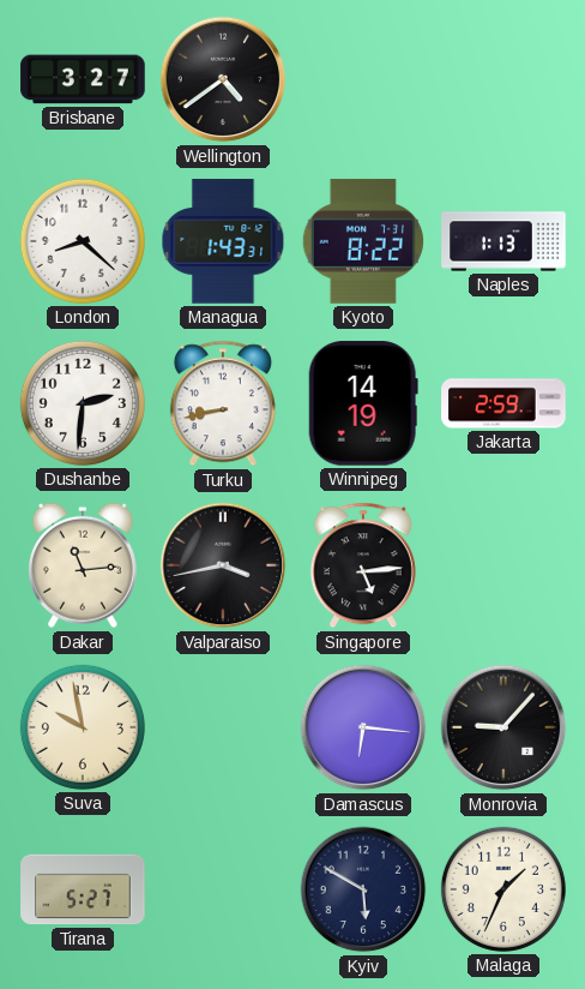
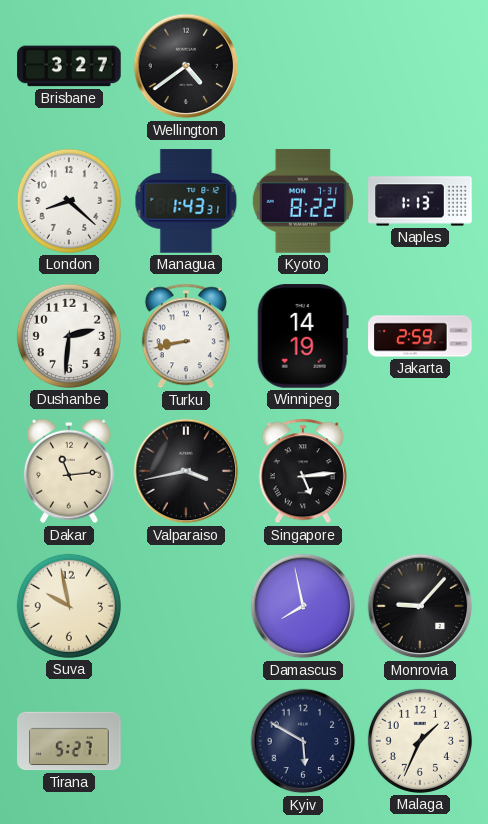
Damascus: 6:16 -> 7:58 (303, 606)
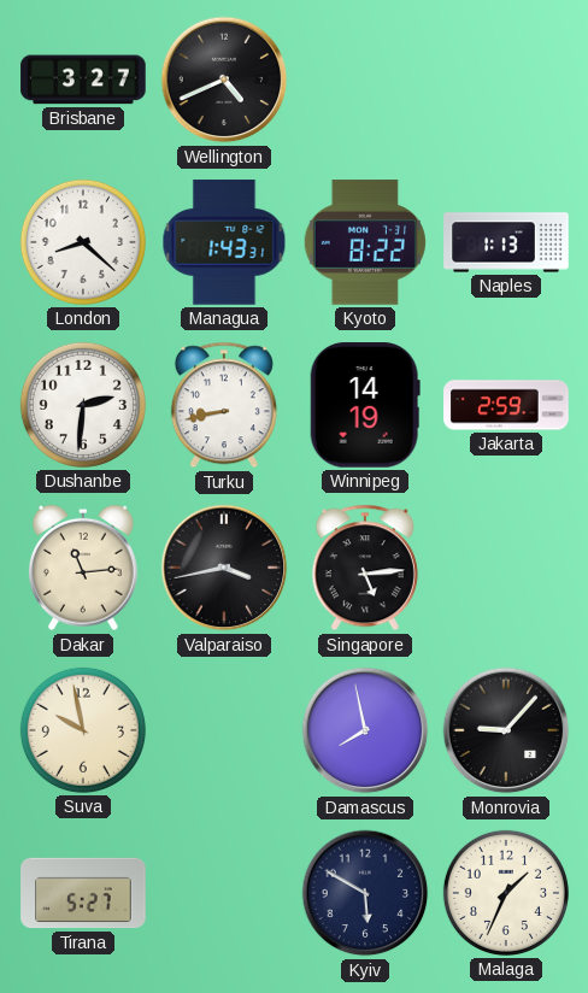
Wellington: 4:39 -> 4:41 (224, 80)
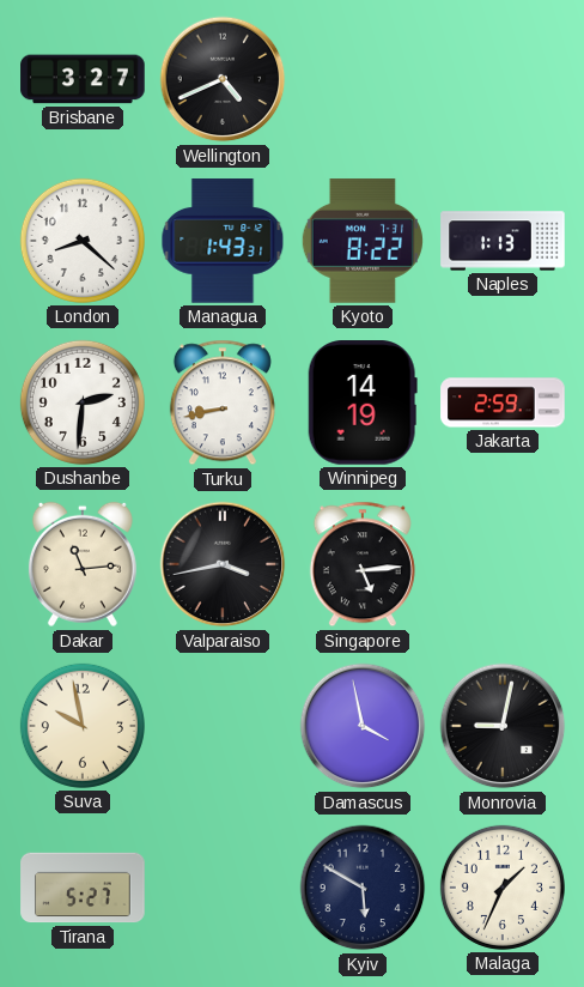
Damascus: 7:58 -> 3:58 (363, 726)
Monrovia: 9:07 -> 9:02 (503, 726)
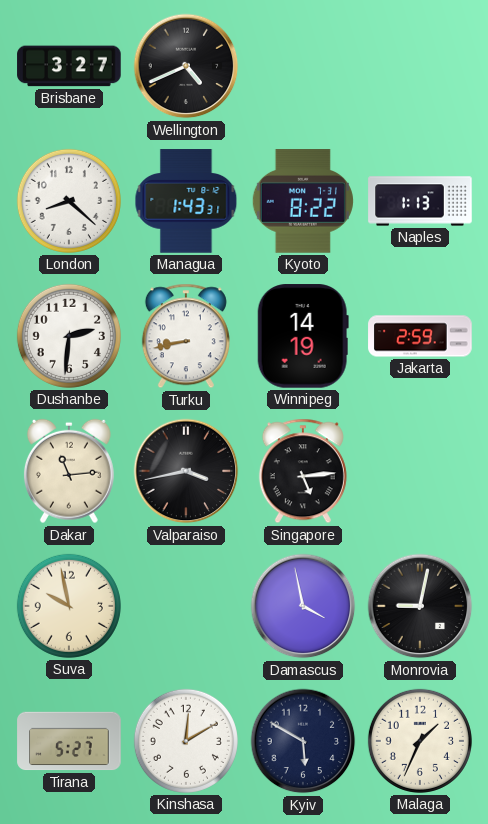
Kinshasa: none -> 12:10 (186, 741)
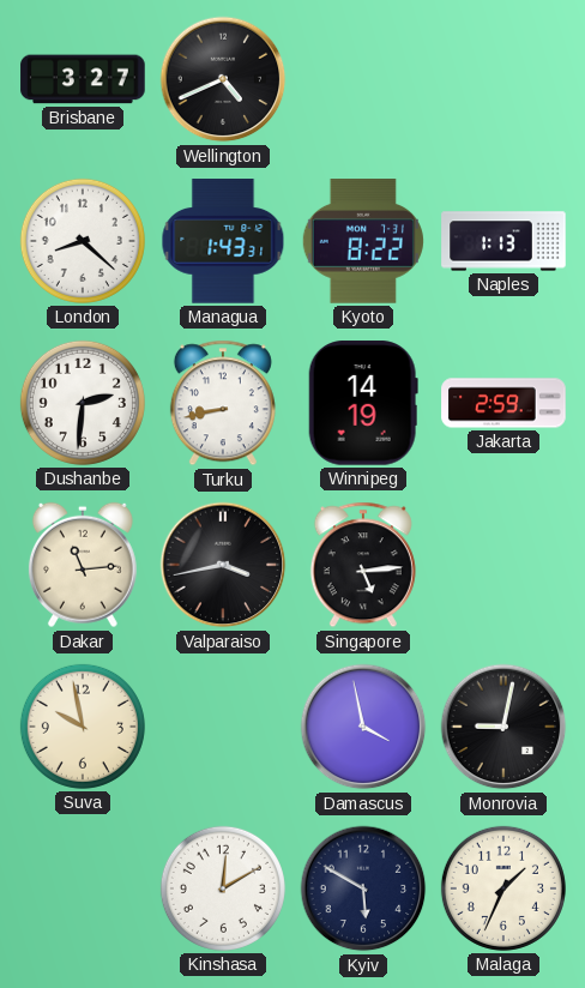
Tirana: 5:27 -> none (69, 741)
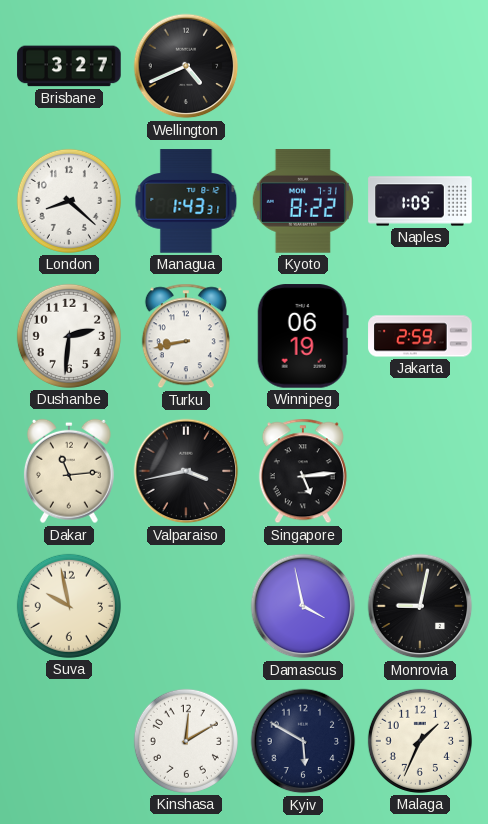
Naples: 1:13 -> 1:09 (420, 201)
Winnipeg: 14:19 -> 06:19 (303, 336)
